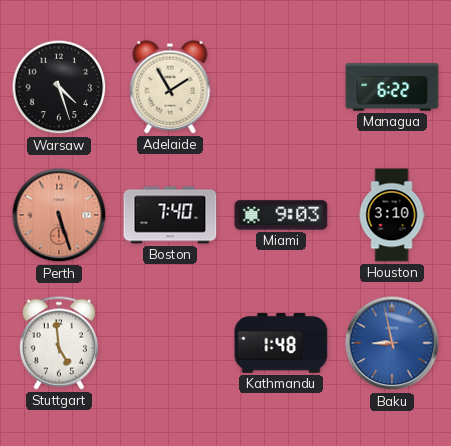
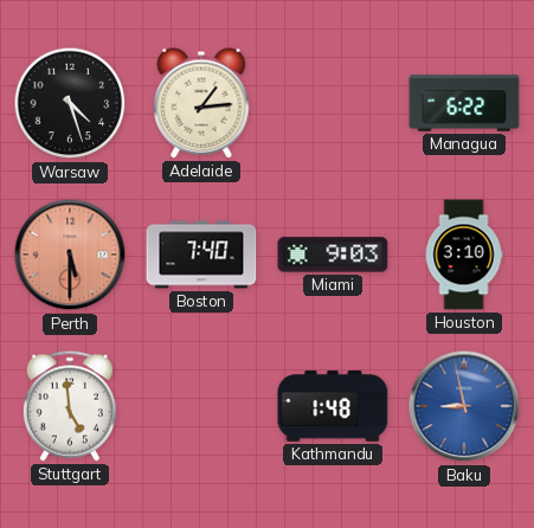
Adelaide: 1:55 -> 1:14 (201, 103)
Perth: 5:27 -> 5:30 (70, 255)
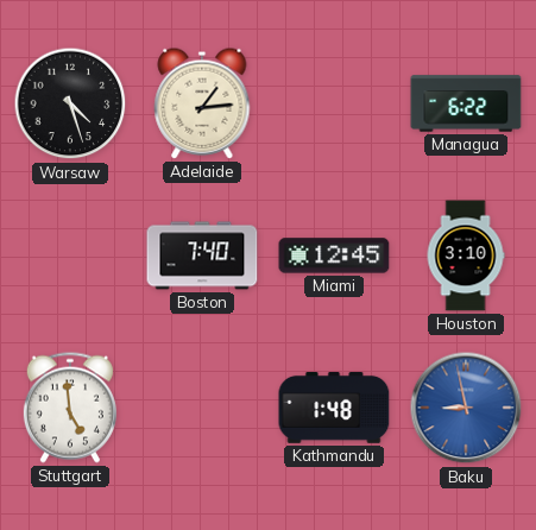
Perth: 5:30 -> none (70, 255)
Miami: 9:03 -> 12:45 (334, 255)
